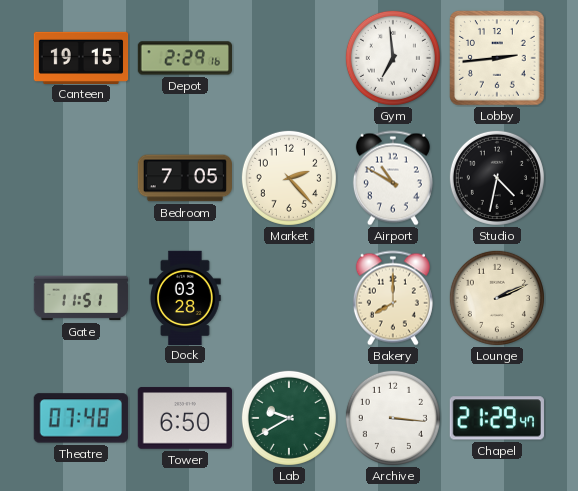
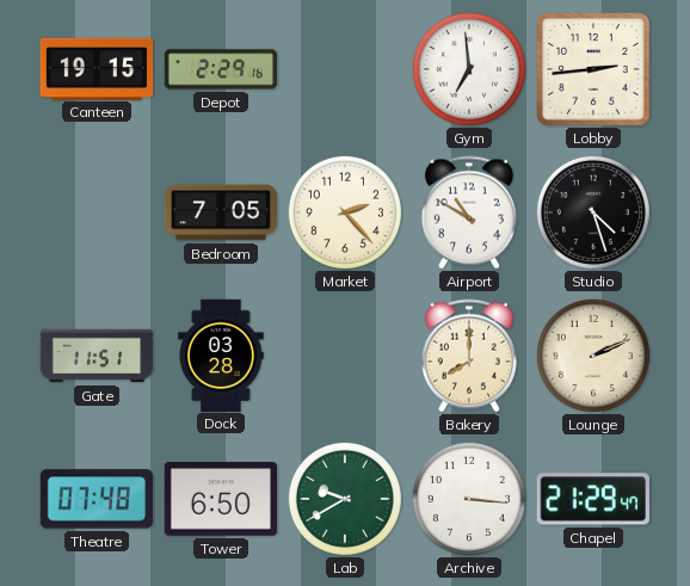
Studio: 4:32 -> 4:27 (593, 212)
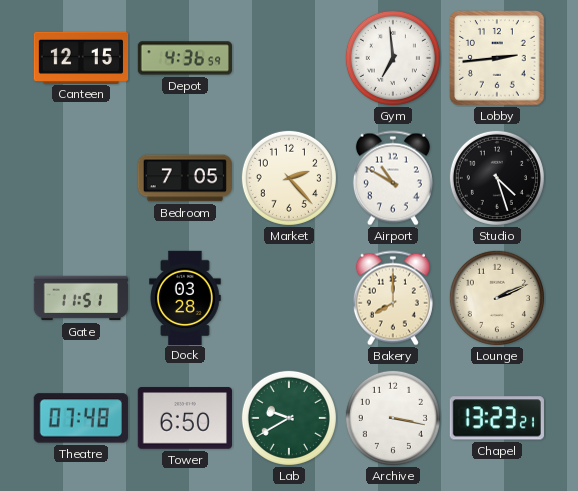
Canteen: 19:15 -> 12:15 (81, 57)
Depot: 2:29 -> 4:36 (185, 58)
Archive: 3:16 -> 3:17 (393, 418)
Chapel: 21:29 -> 13:23 (497, 418)
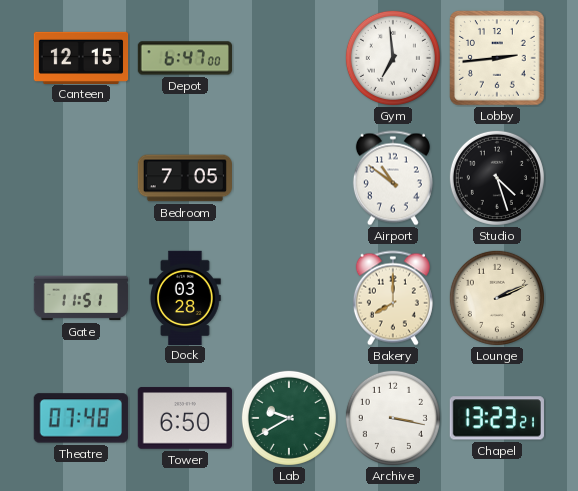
Depot: 4:36 -> 6:47 (185, 58)
Market: 2:23 -> none (289, 178)
Airport: 10:50 -> 10:51 (393, 178)
